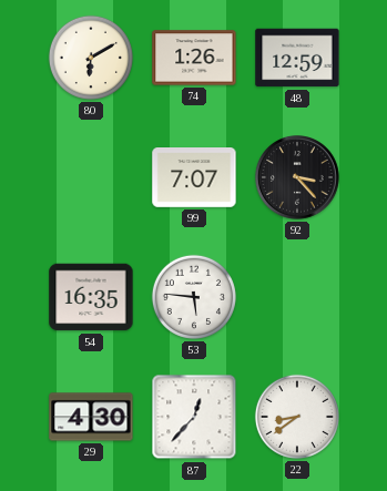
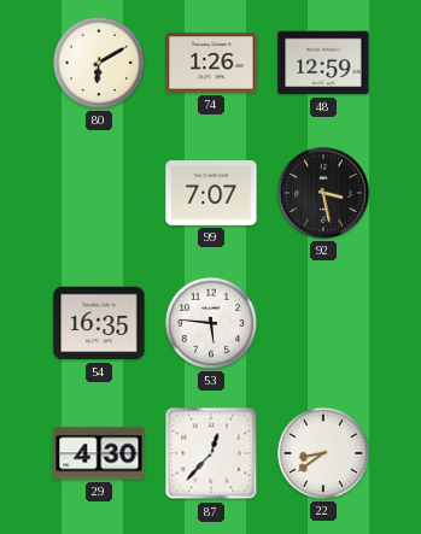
92: 3:23 -> 3:28 (324, 194)
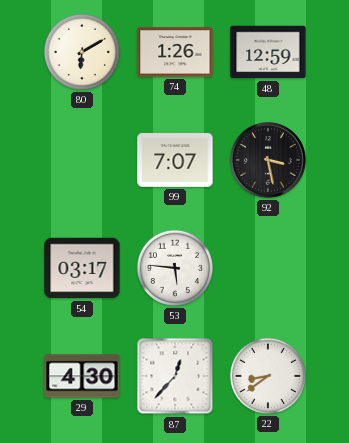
54: 16:35 -> 03:17 (82, 268)
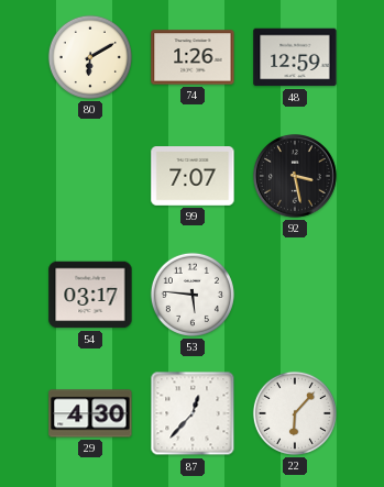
22: 8:39 -> 6:07 (295, 413)
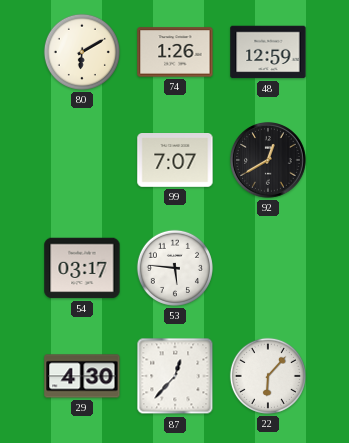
92: 3:28 -> 12:40 (269, 161)
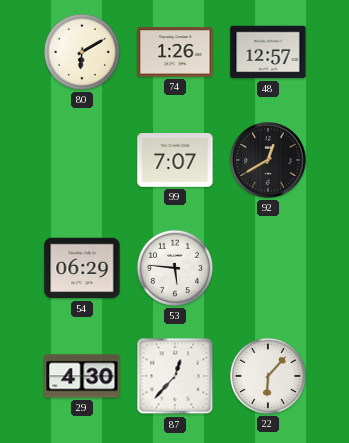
48: 12:59 -> 12:57 (268, 52)
54: 03:17 -> 06:29 (82, 268)
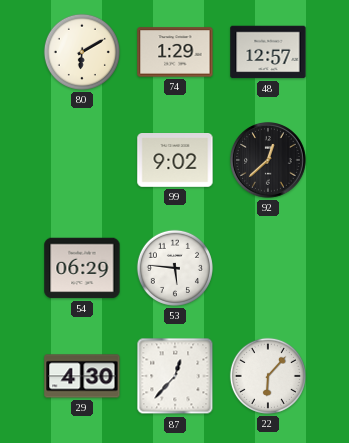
74: 1:26 -> 1:29 (175, 52)
99: 7:07 -> 9:02 (175, 161)
92: 12:40 -> 12:38 (269, 161)
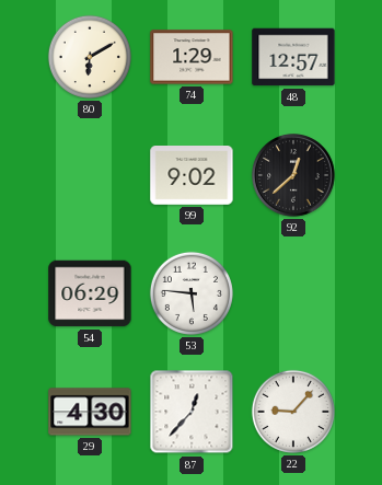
22: 6:07 -> 9:07 (293, 412)
